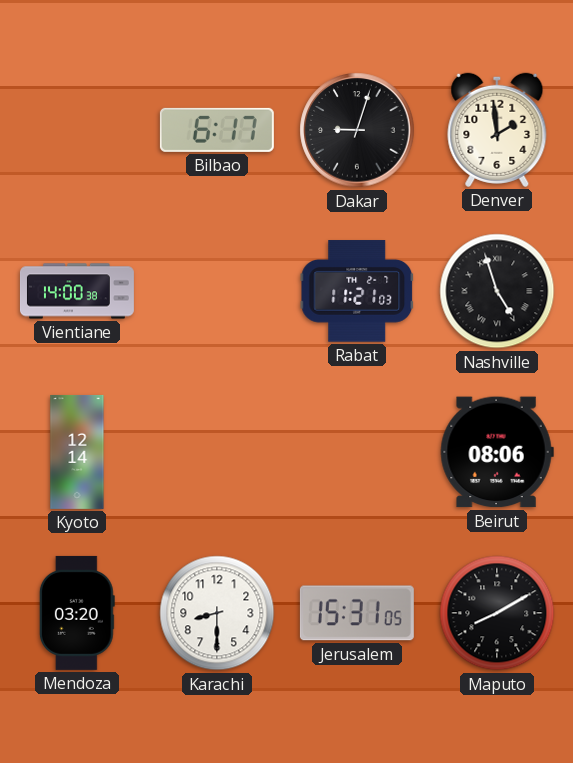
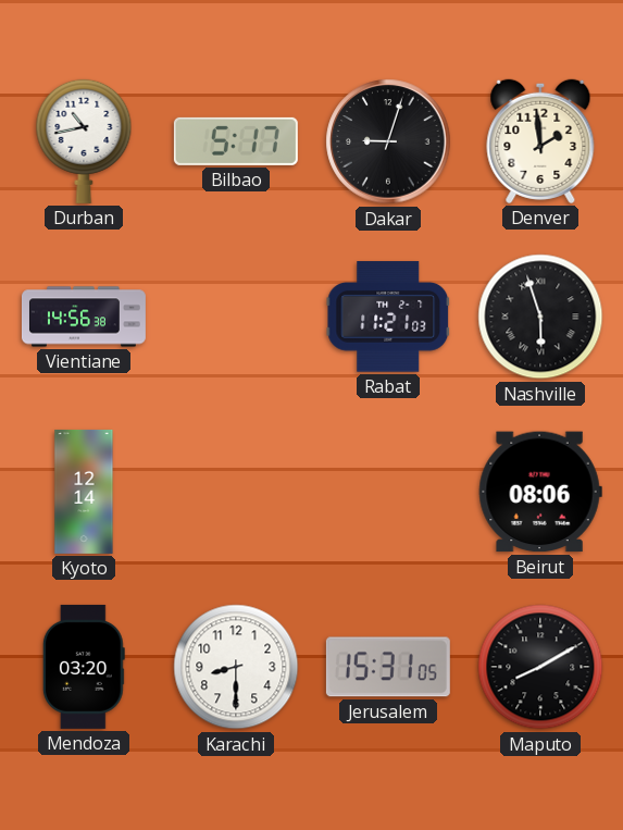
Durban: none -> 10:43 (84, 141)
Bilbao: 6:17 -> 5:17 (236, 141)
Vientiane: 14:00 -> 14:56 (84, 317)
Nashville: 4:57 -> 5:57 (540, 317)
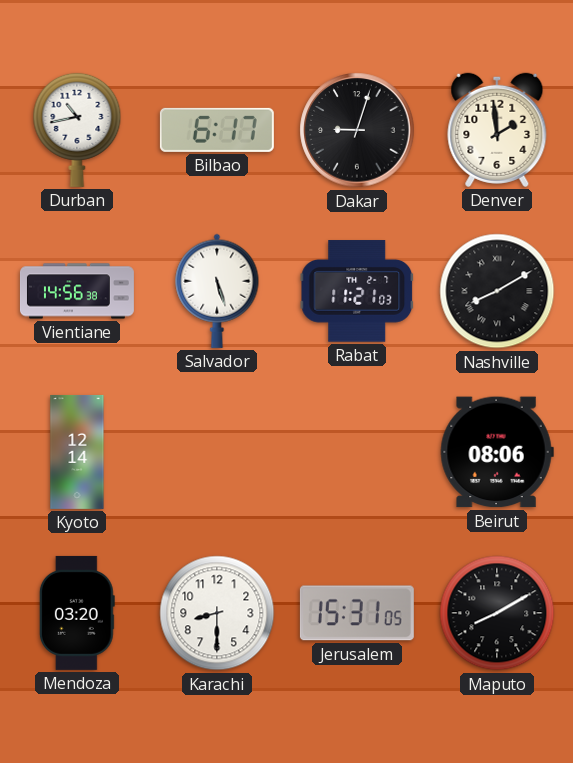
Bilbao: 5:17 -> 6:17 (217, 130)
Salvador: none -> 5:27 (217, 291)
Nashville: 5:57 -> 8:10 (497, 291)
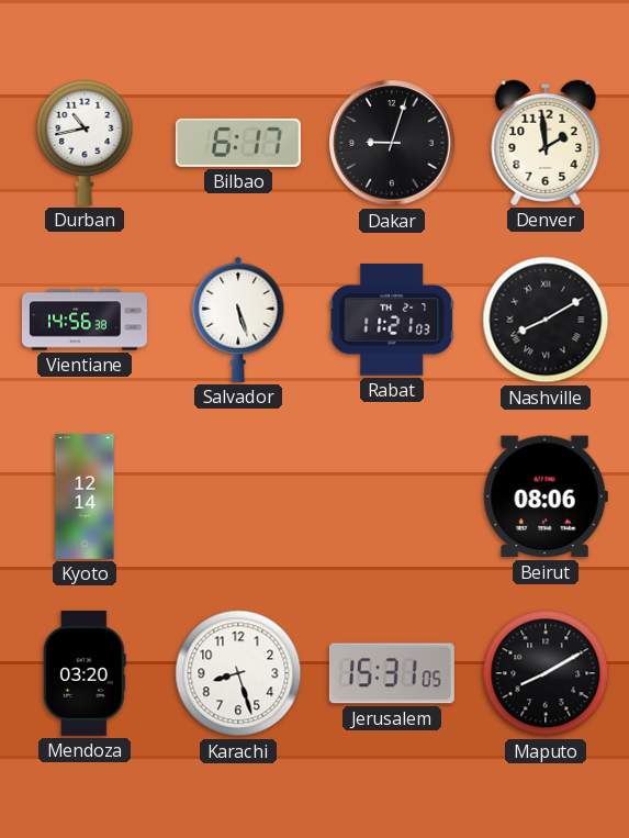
Karachi: 8:30 -> 8:27 (238, 673)
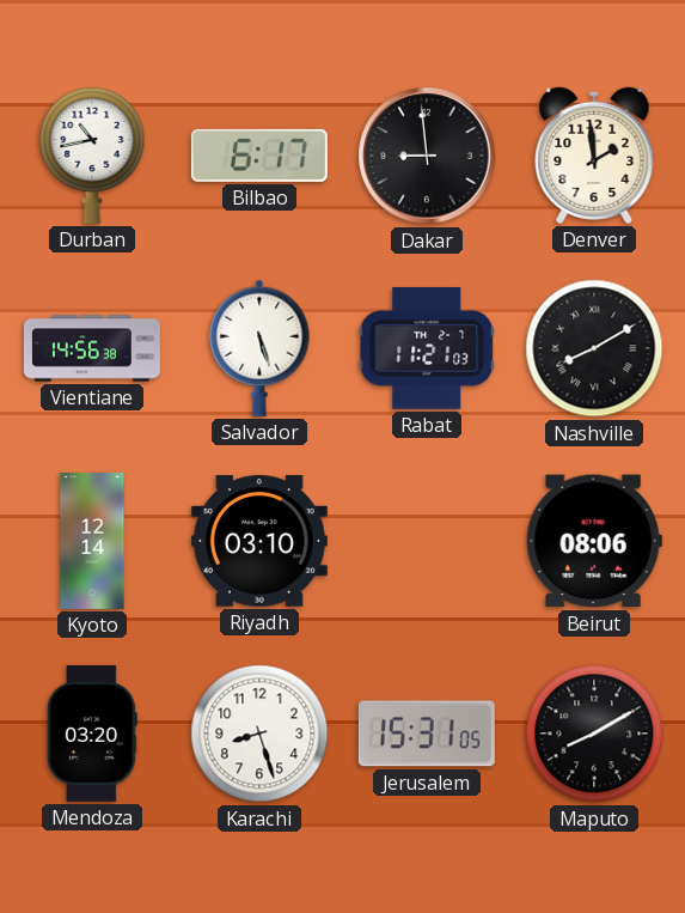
Dakar: 9:03 -> 8:59 (427, 156)
Riyadh: none -> 03:10 (259, 541)
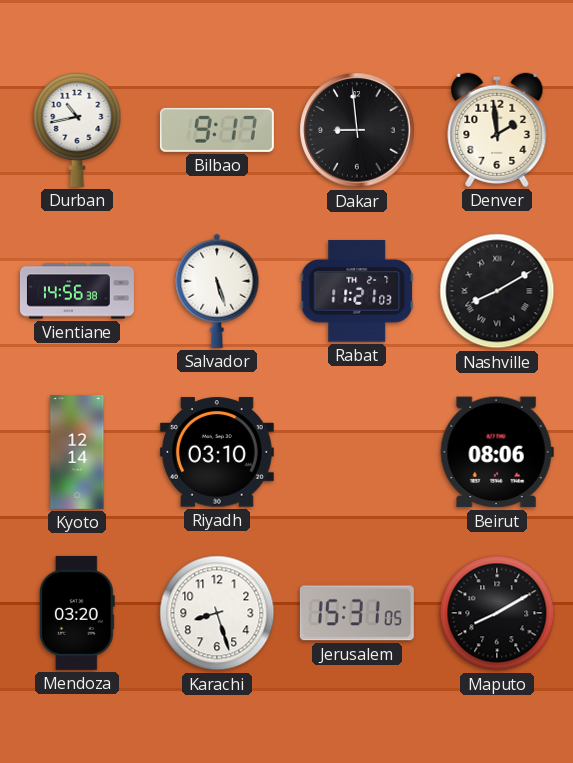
Bilbao: 6:17 -> 9:17 (217, 130)
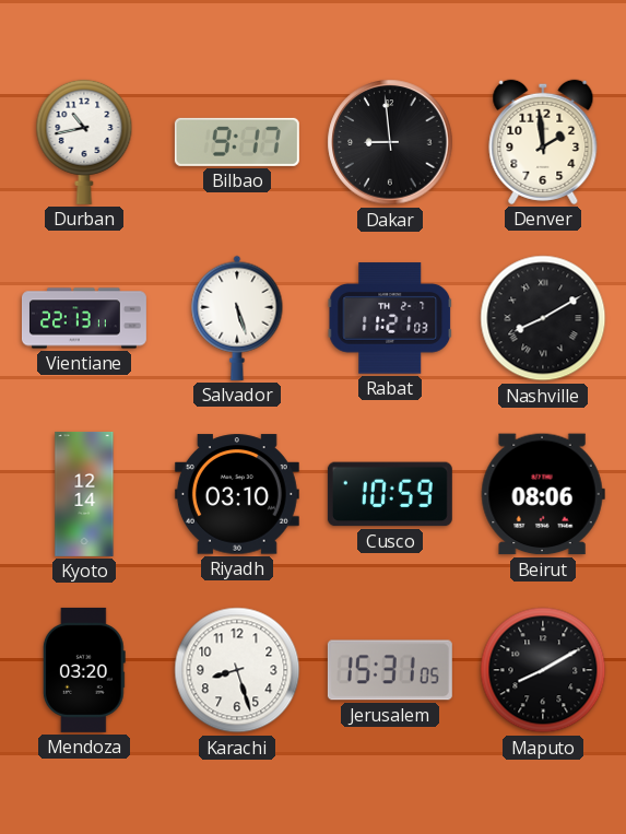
Vientiane: 14:56 -> 22:13 (84, 318)
Cusco: none -> 10:59 (390, 494)
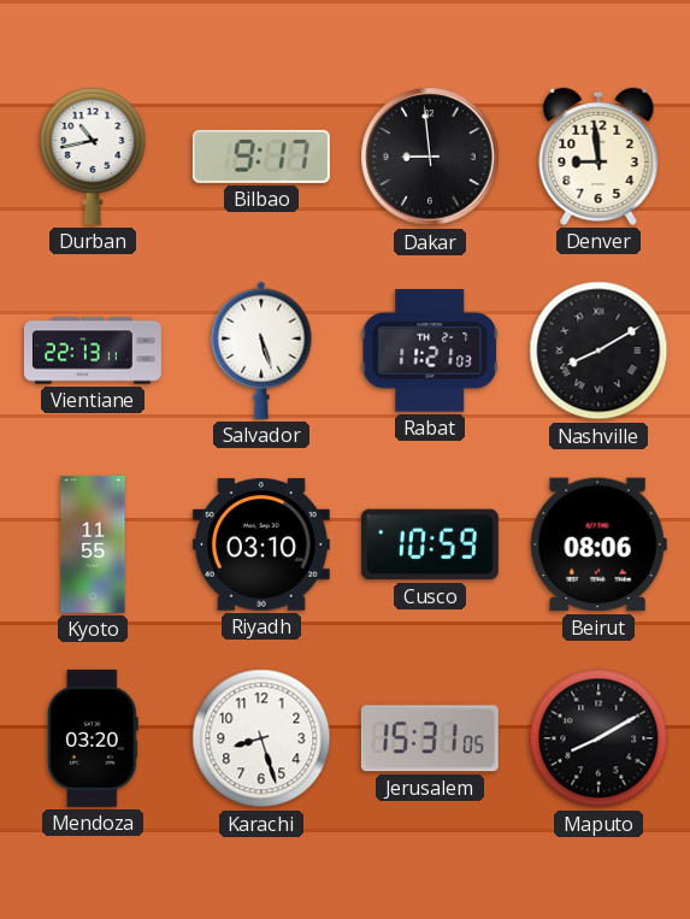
Denver: 1:59 -> 8:59 (598, 157)
Kyoto: 12:14 -> 11:55 (93, 544)
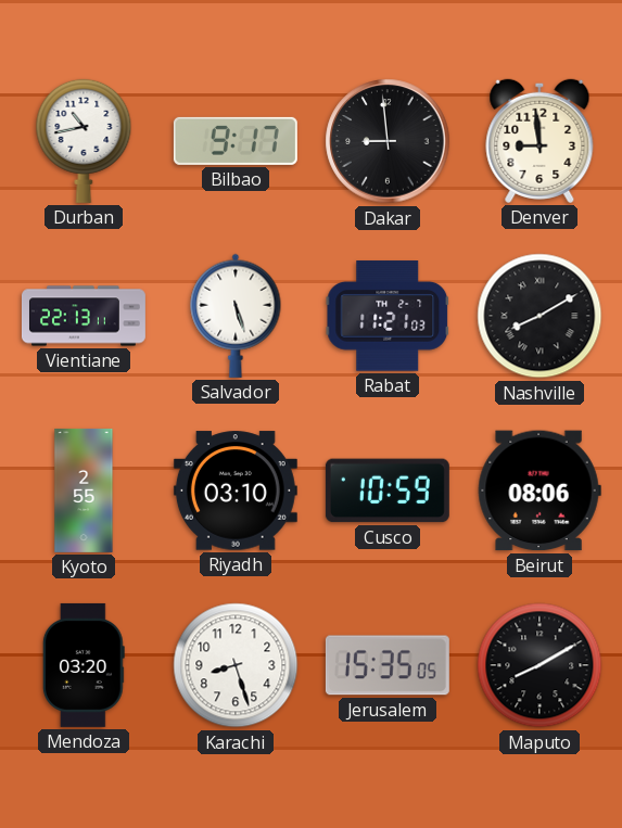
Kyoto: 11:55 -> 2:55 (84, 491)
Jerusalem: 15:31 -> 15:35 (388, 665)
